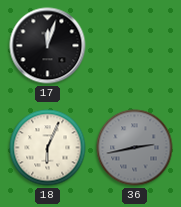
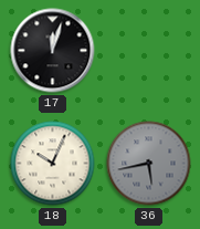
18: 6:04 -> 10:04 (53, 164)
36: 2:43 -> 5:43 (149, 164)
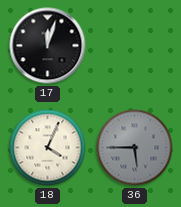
18: 10:04 -> 4:04 (48, 148)
36: 5:43 -> 5:45 (135, 148)
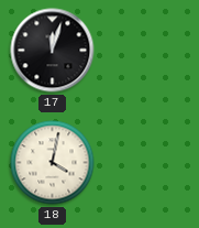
18: 4:04 -> 4:02 (53, 163)
36: 5:45 -> none (135, 148)
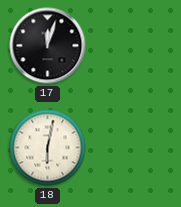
18: 4:02 -> 6:02 (48, 148)
